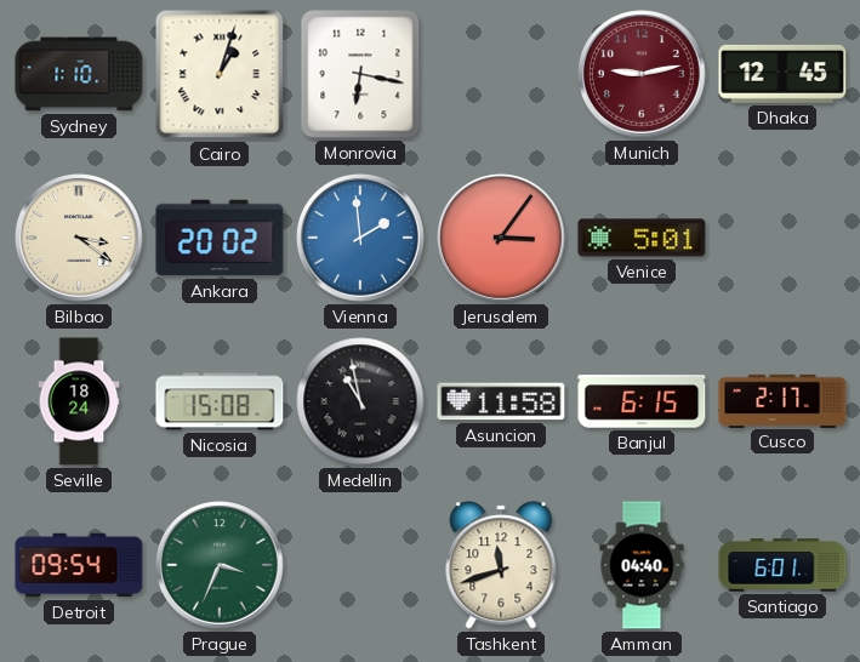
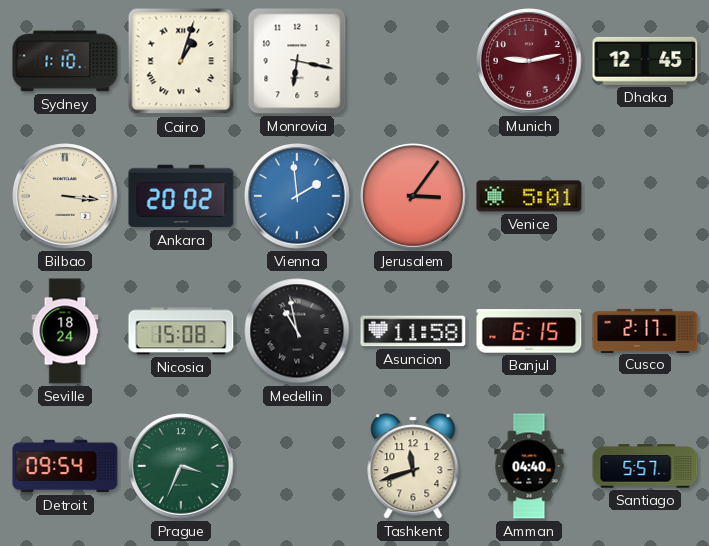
Bilbao: 3:21 -> 3:16 (65, 196)
Santiago: 6:01 -> 5:57 (645, 466)
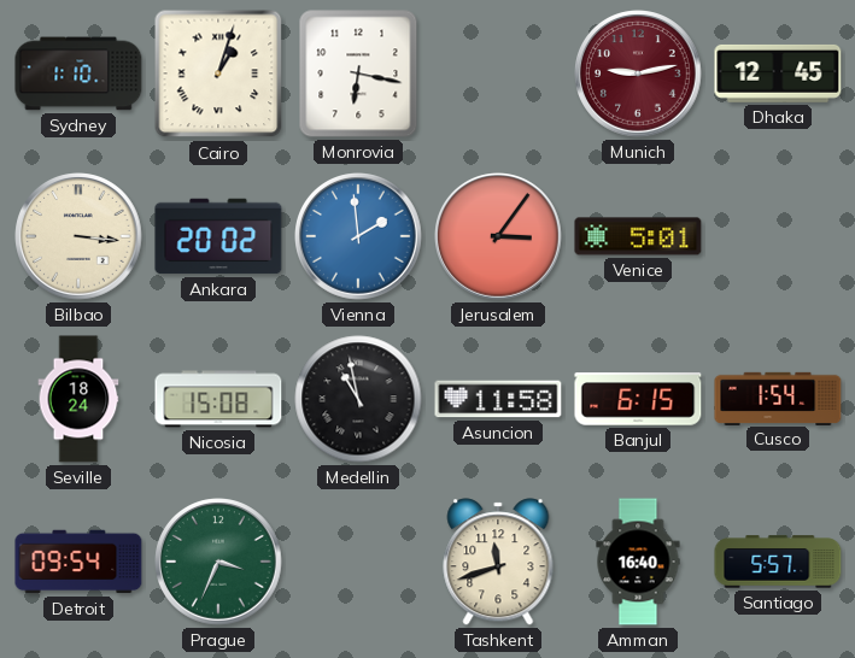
Cusco: 2:17 -> 1:54 (778, 398)
Amman: 04:40 -> 16:40 (638, 562)
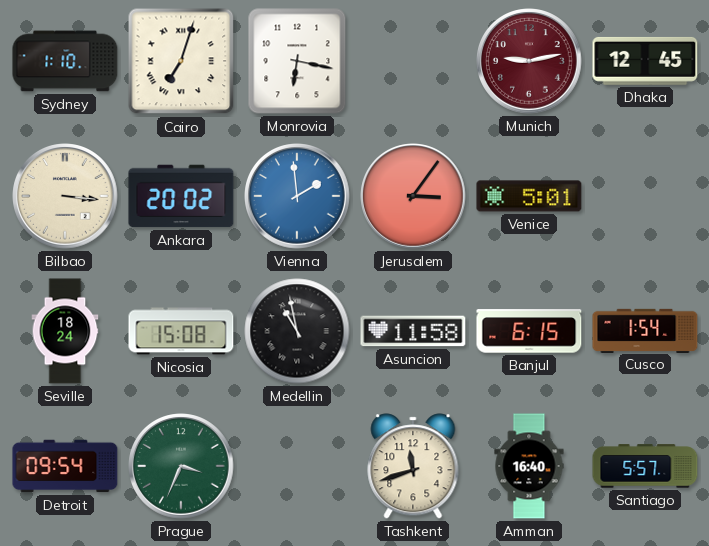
Cairo: 1:03 -> 7:03 (181, 61)
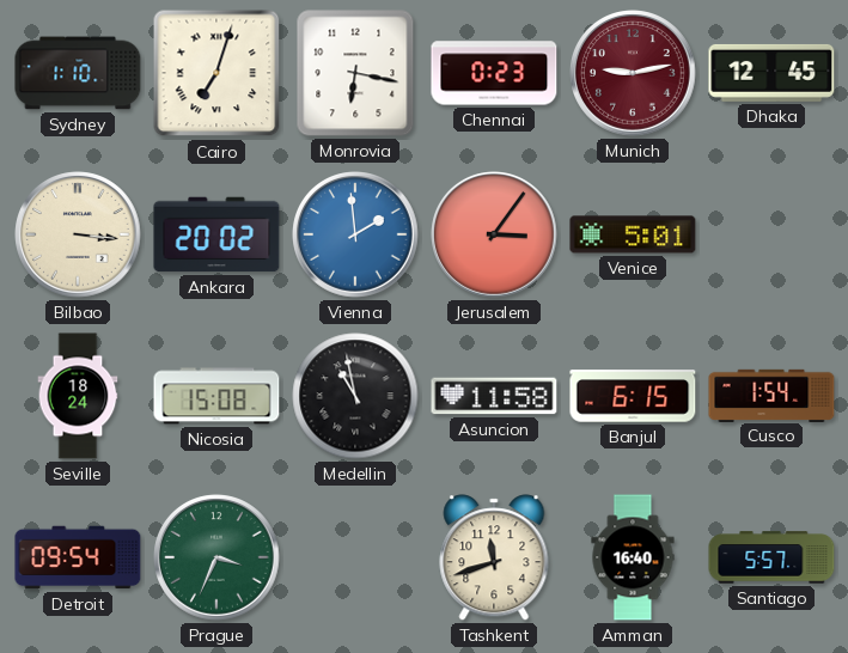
Chennai: none -> 0:23 (494, 73)
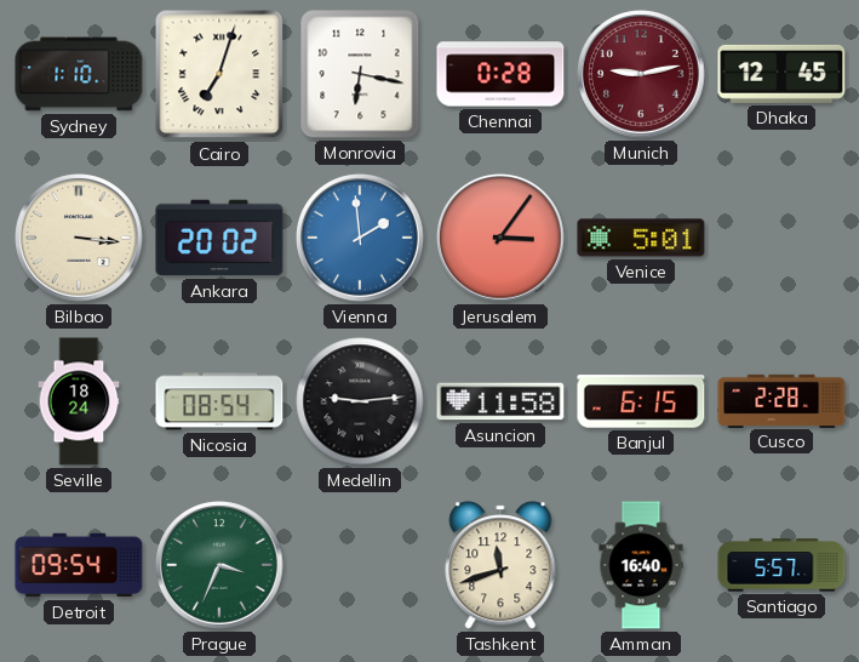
Chennai: 0:23 -> 0:28 (500, 74)
Nicosia: 15:08 -> 08:54 (219, 401)
Medellin: 10:58 -> 9:14 (360, 401)
Cusco: 1:54 -> 2:28 (781, 400)
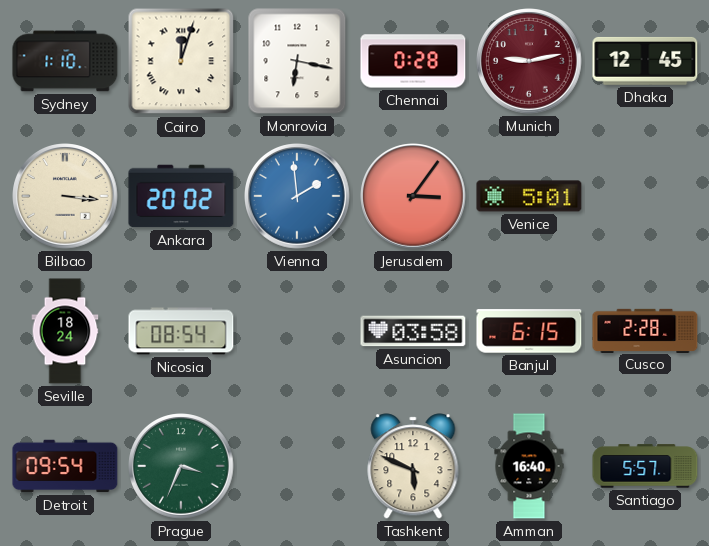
Cairo: 7:03 -> 12:03 (181, 61)
Medellin: 9:14 -> none (360, 401)
Asuncion: 11:58 -> 03:58 (413, 331)
Tashkent: 11:42 -> 5:49 (413, 466)
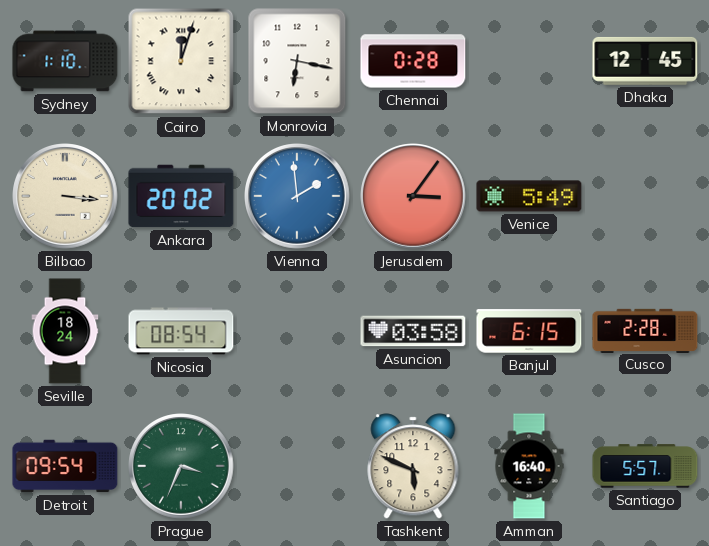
Munich: 9:13 -> none (529, 61)
Venice: 5:01 -> 5:49 (529, 196)
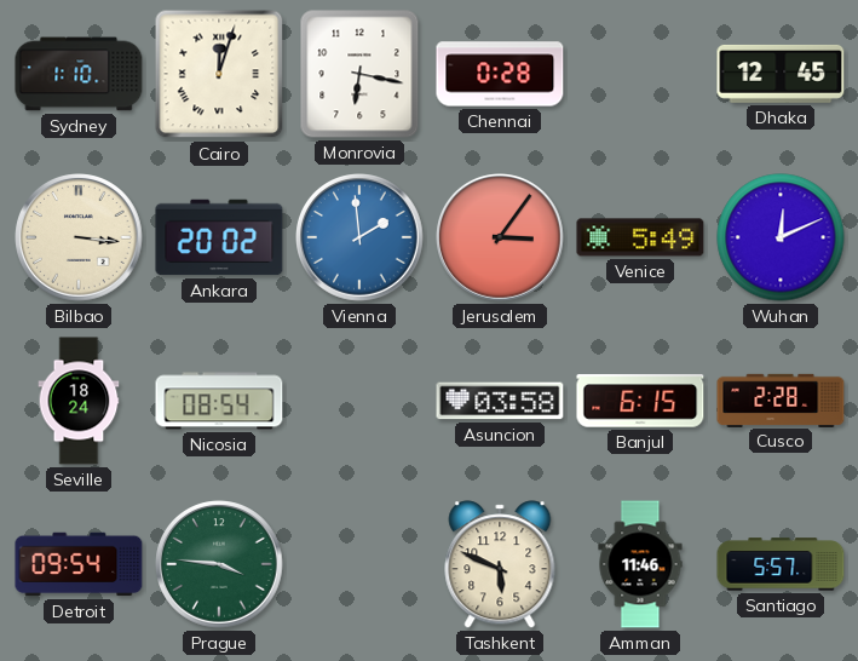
Wuhan: none -> 12:11 (781, 237)
Prague: 3:34 -> 3:46 (219, 564)
Amman: 16:40 -> 11:46 (640, 564)
